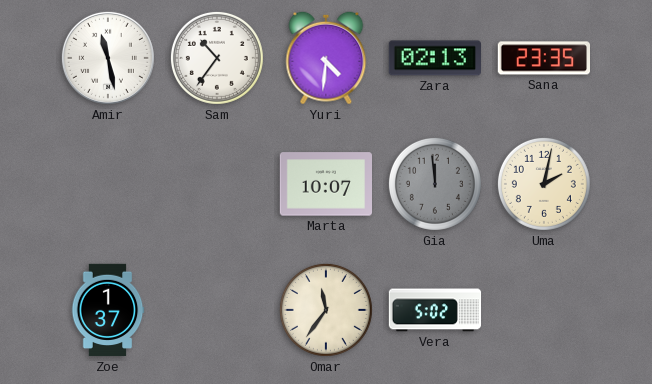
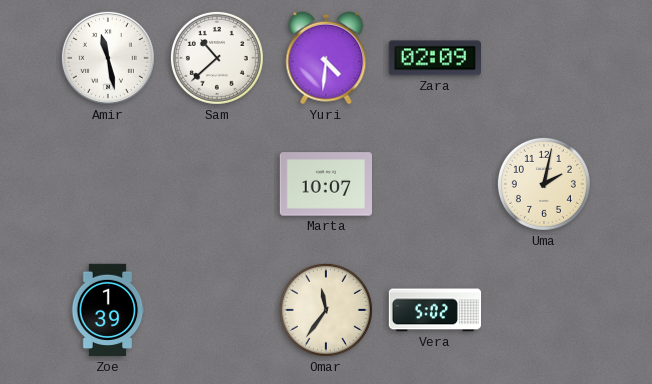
Sam: 10:36 -> 10:38 (217, 58)
Zara: 02:13 -> 02:09 (434, 58)
Sana: 23:35 -> none (543, 58)
Gia: 11:59 -> none (435, 184)
Zoe: 1:37 -> 1:39 (108, 310)
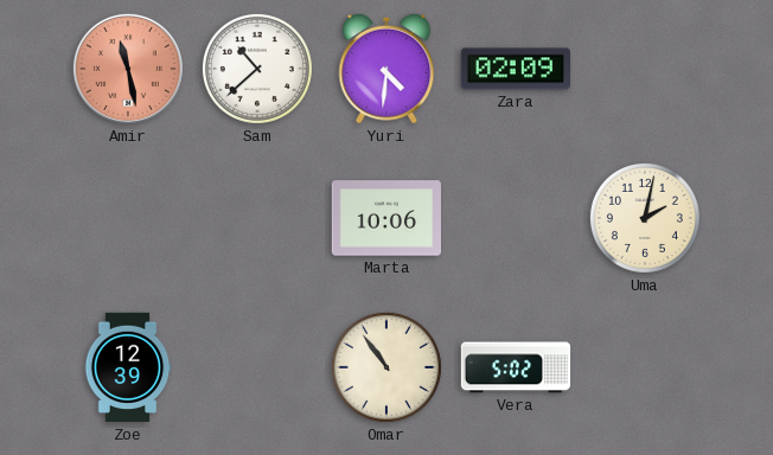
Amir dial: white -> salmon (128, 69)
Marta: 10:07 -> 10:06 (385, 218)
Zoe: 1:39 -> 12:39 (128, 367)
Omar: 11:36 -> 10:54 (386, 367)
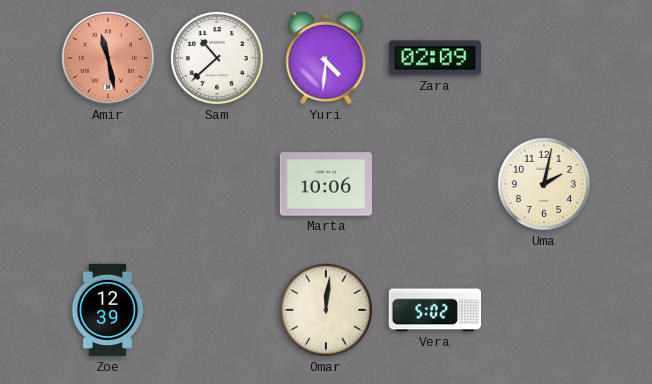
Omar: 10:54 -> 12:01 (326, 310)
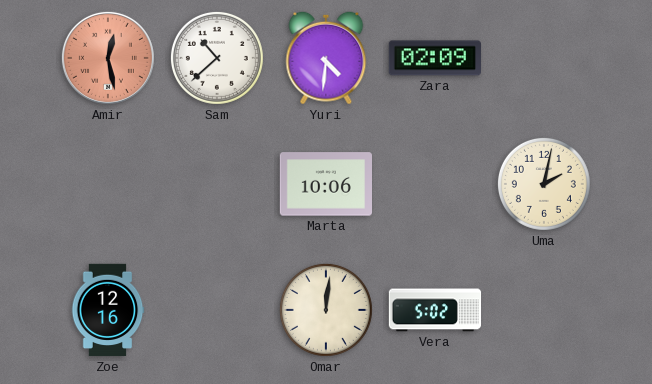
Amir: 11:28 -> 12:28 (108, 58)
Zoe: 12:39 -> 12:16 (108, 310)
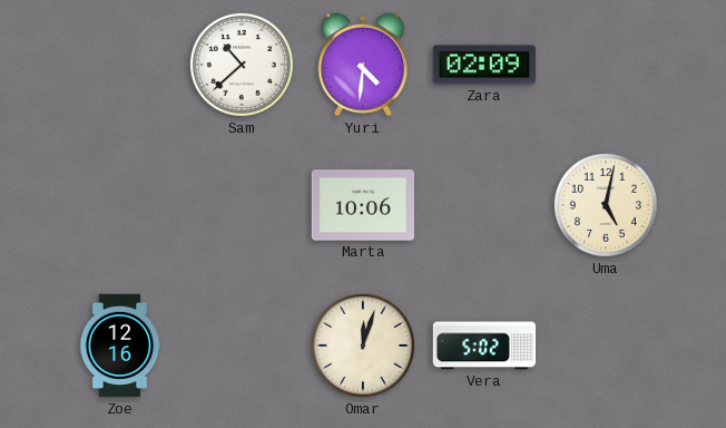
Amir: 12:28 -> none (108, 58)
Uma: 2:02 -> 5:02 (606, 205)
Omar: 12:01 -> 12:03 (363, 346)
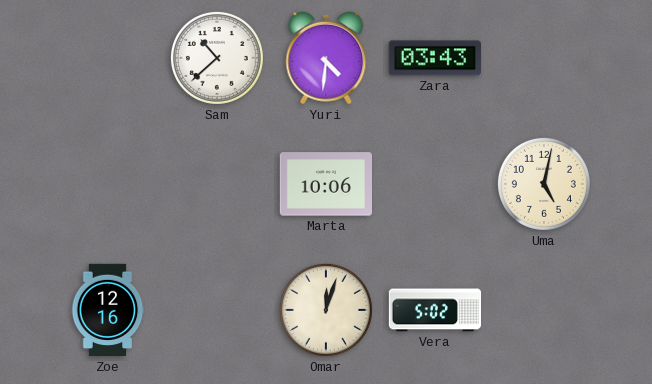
Zara: 02:09 -> 03:43 (434, 58)
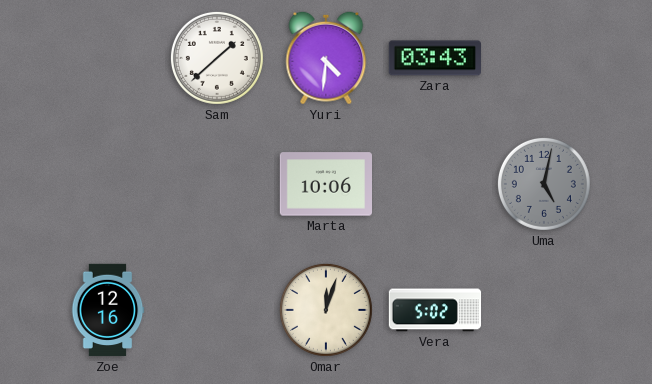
Sam: 10:38 -> 1:38 (217, 58)
Uma dial: cream -> grey (544, 184)
